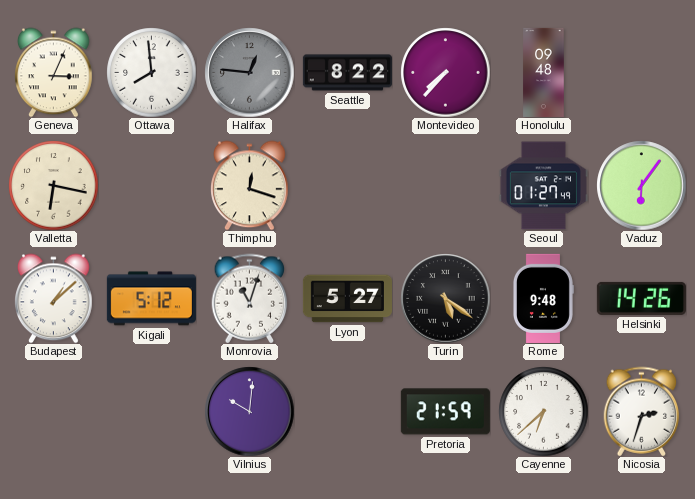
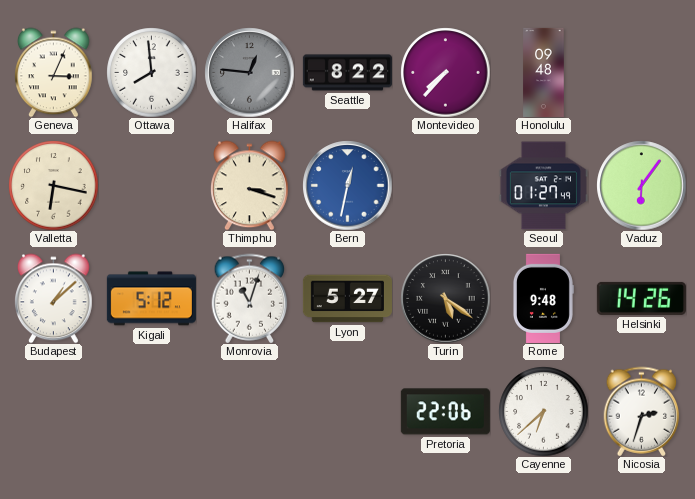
Thimphu: 12:18 -> 3:18 (250, 185)
Bern: none -> 12:32 (347, 185)
Vilnius: 10:01 -> none (249, 411)
Pretoria: 21:59 -> 22:06 (445, 412)
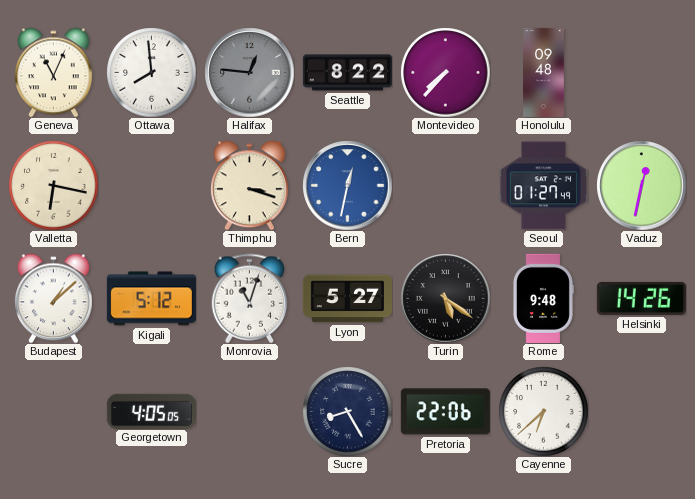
Geneva: 3:04 -> 11:04 (54, 72)
Vaduz: 6:06 -> 12:32 (641, 185)
Georgetown: none -> 4:05 (151, 411)
Sucre: none -> 8:25 (347, 411)
Nicosia: 2:33 -> none (642, 411)
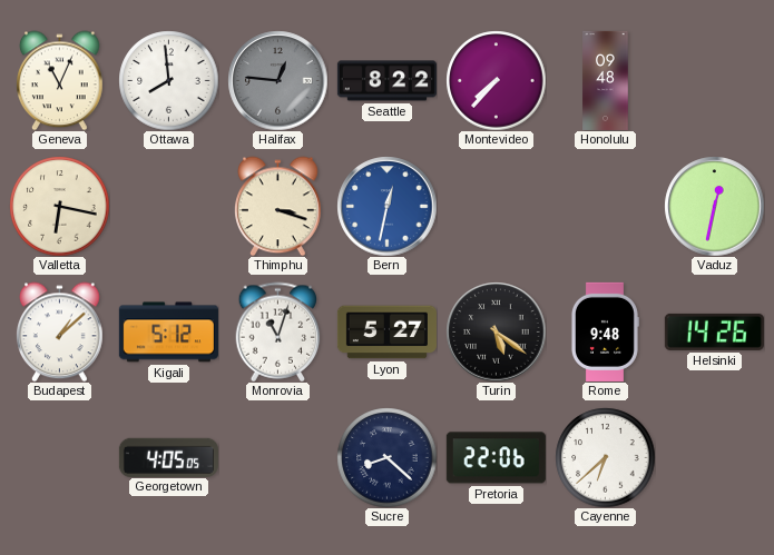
Seoul: 01:27 -> none (543, 186)
Sucre: 8:25 -> 8:22 (386, 457)
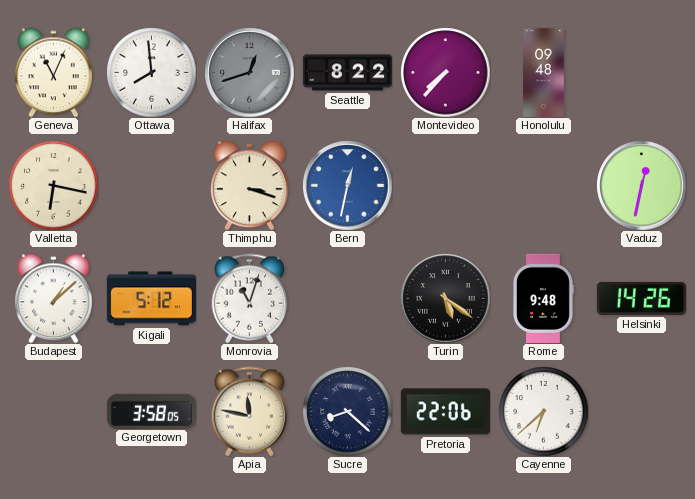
Halifax: 12:46 -> 12:42 (249, 72)
Lyon: 5:27 -> none (386, 333)
Georgetown: 4:05 -> 3:58 (151, 411)
Apia: none -> 11:47 (250, 411)
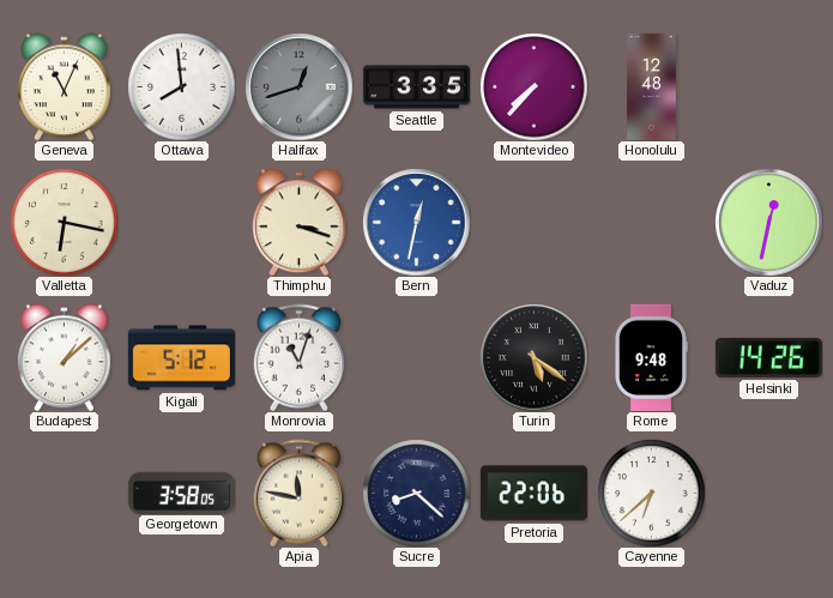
Seattle: 8:22 -> 3:35 (416, 87)
Honolulu: 09:48 -> 12:48 (652, 86)
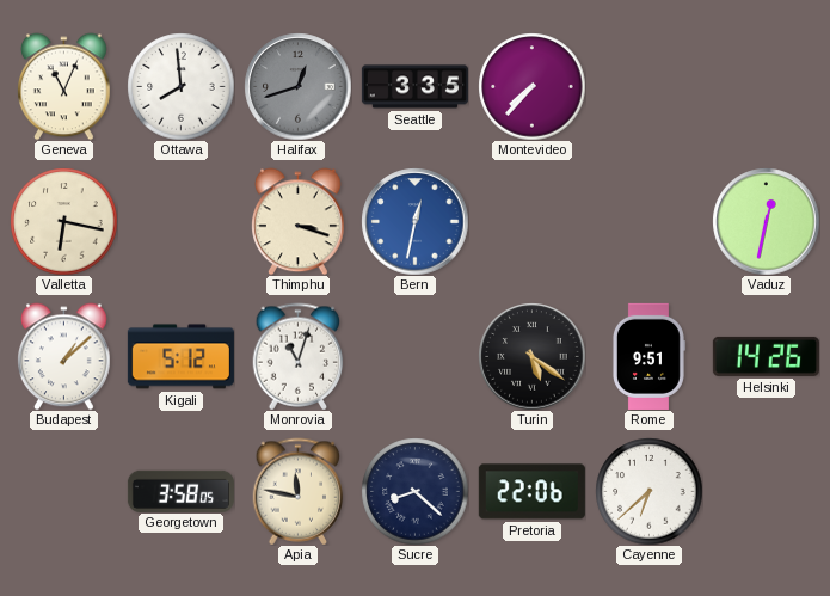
Honolulu: 12:48 -> none (652, 86)
Rome: 9:48 -> 9:51 (648, 356)
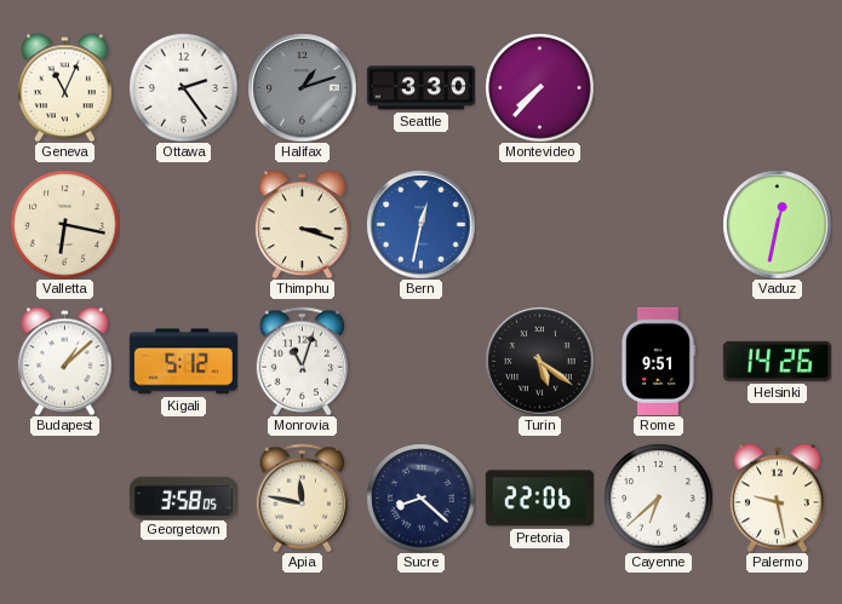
Ottawa: 7:59 -> 2:24 (183, 87)
Halifax: 12:42 -> 1:12 (302, 87)
Seattle: 3:35 -> 3:30 (420, 88)
Palermo: none -> 9:28 (778, 497)
